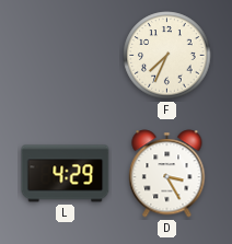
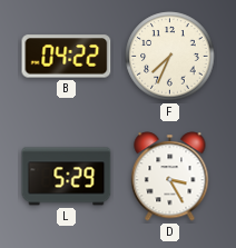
B: none -> 04:22 (67, 57)
L: 4:29 -> 5:29 (67, 177)
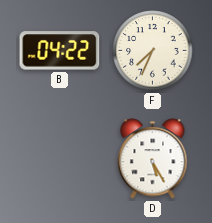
L: 5:29 -> none (67, 177)
D: 3:25 -> 5:25 (153, 159)
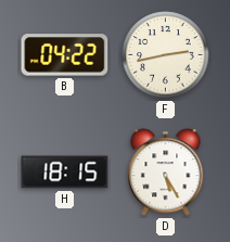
F: 7:34 -> 2:43 (166, 55)
H: none -> 18:15 (65, 173)
